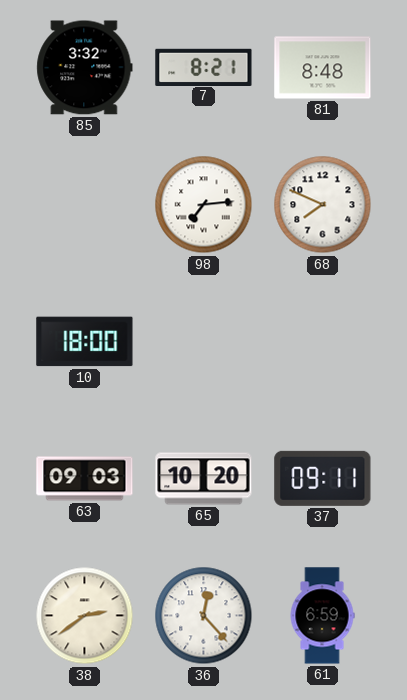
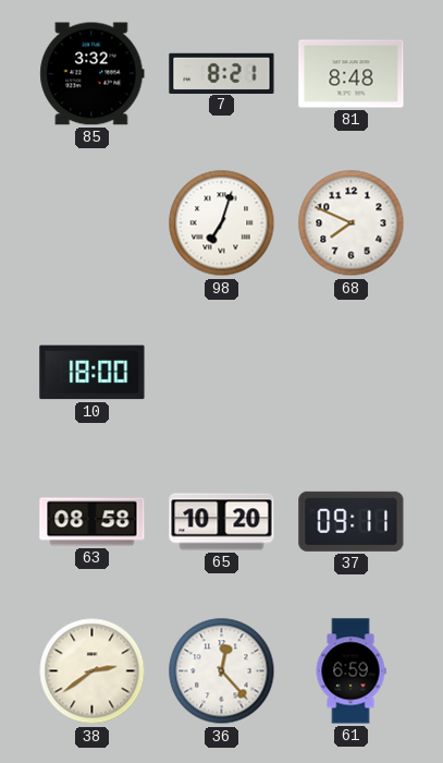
98: 7:14 -> 7:03 (222, 223)
63: 09:03 -> 08:58 (93, 522)
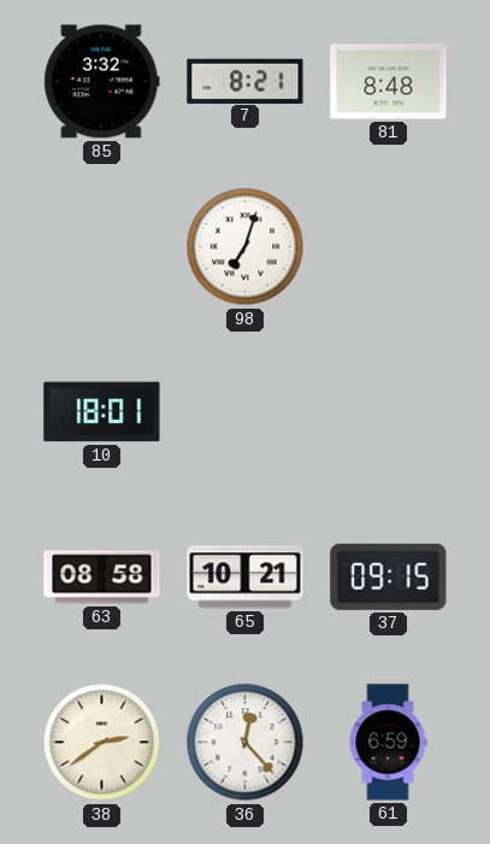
68: 7:49 -> none (352, 223)
10: 18:00 -> 18:01 (102, 412)
65: 10:20 -> 10:21 (246, 578)
37: 09:11 -> 09:15 (389, 576)
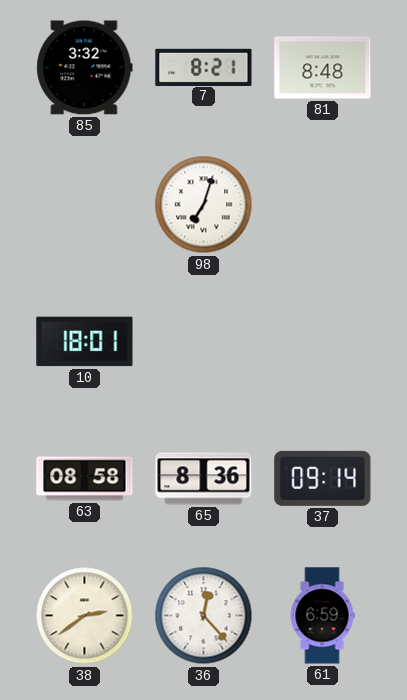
65: 10:21 -> 8:36 (204, 479)
37: 09:15 -> 09:14 (323, 478)
